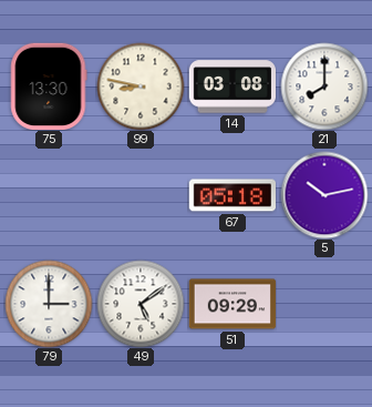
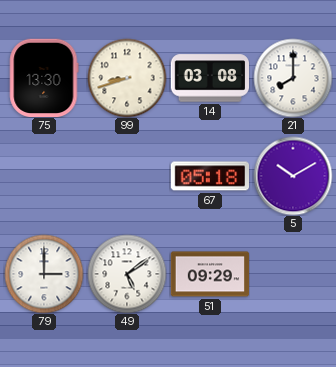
99: 8:47 -> 8:42 (127, 78)
5: 10:13 -> 10:10 (293, 176)
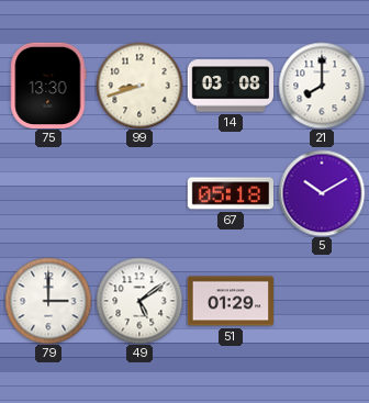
51: 09:29 -> 01:29 (231, 301)
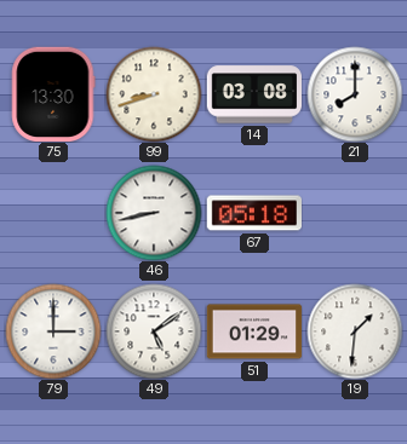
46: none -> 8:43 (154, 213)
5: 10:10 -> none (322, 193)
19: none -> 1:31 (355, 331)
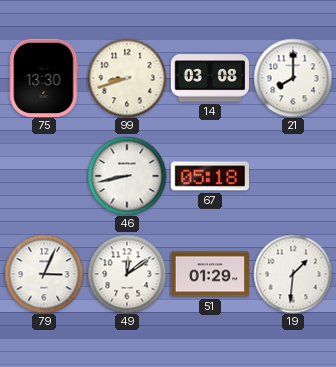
79: 3:00 -> 3:04 (44, 274)
49: 5:09 -> 12:09 (127, 274)
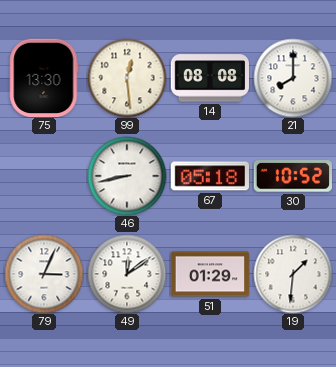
99: 8:42 -> 12:29 (127, 78)
14: 03:08 -> 08:08 (209, 78)
30: none -> 10:52 (293, 176)
